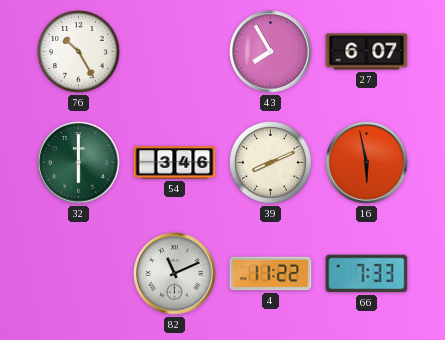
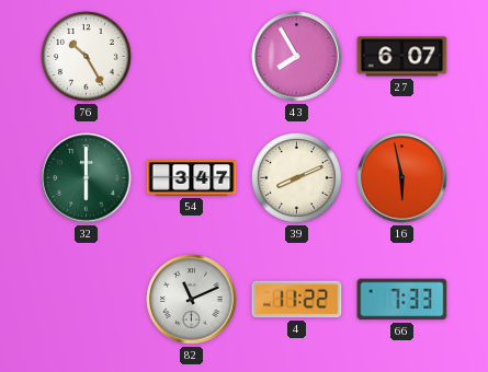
54: 3:46 -> 3:47 (192, 178)
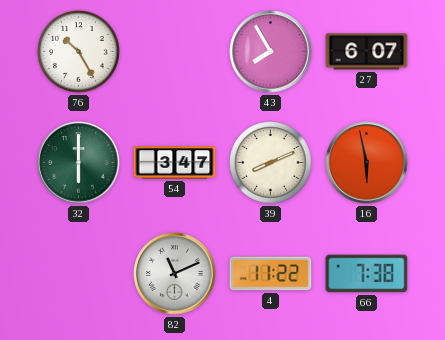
66: 7:33 -> 7:38 (367, 274)
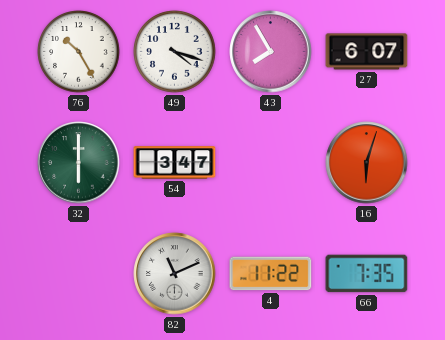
49: none -> 4:18 (175, 52)
39: 8:11 -> none (271, 163)
16: 5:58 -> 6:03 (367, 163)
66: 7:38 -> 7:35 (367, 274)
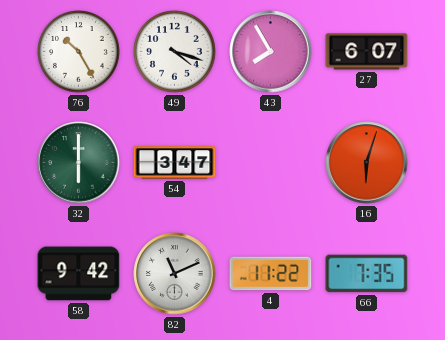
58: none -> 9:42 (79, 274)
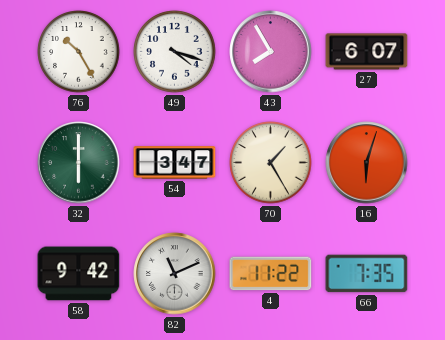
70: none -> 1:25 (271, 163)
